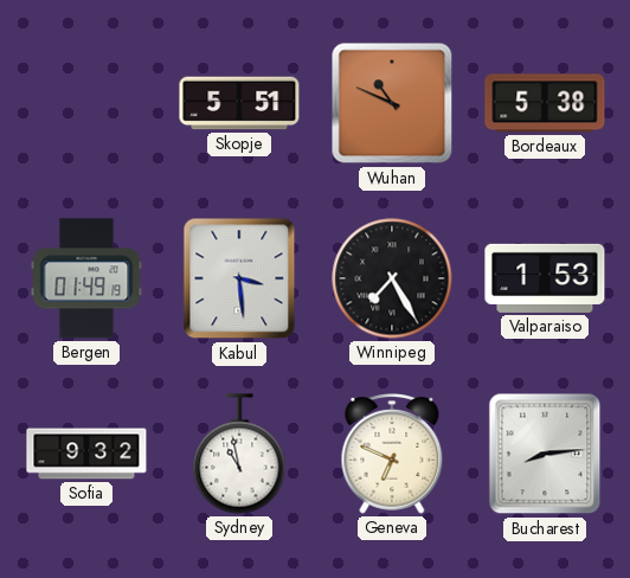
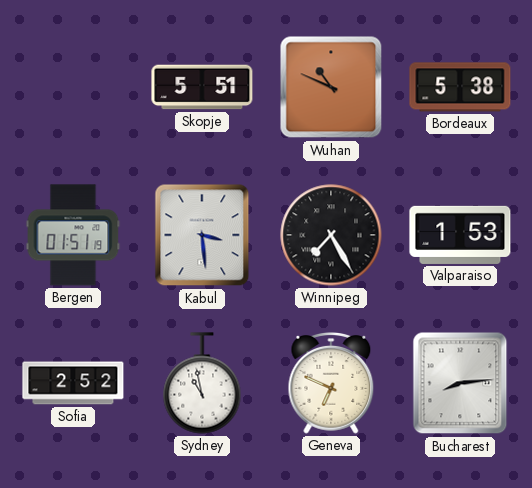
Bergen: 01:49 -> 01:51 (73, 235)
Sofia: 9:32 -> 2:52 (73, 383)
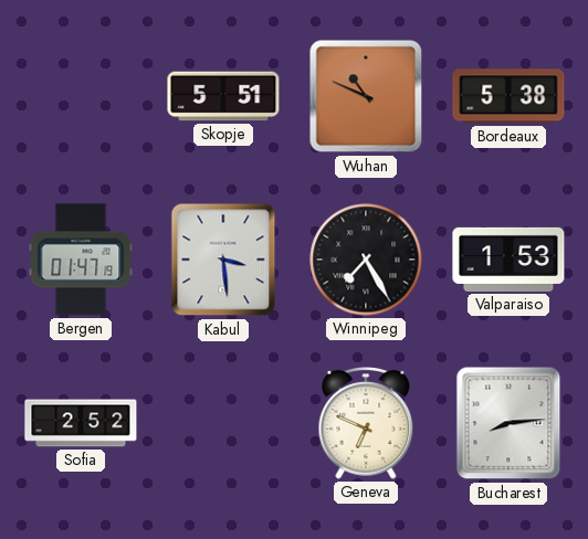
Bergen: 01:51 -> 01:47 (81, 260)
Sydney: 10:58 -> none (202, 383)
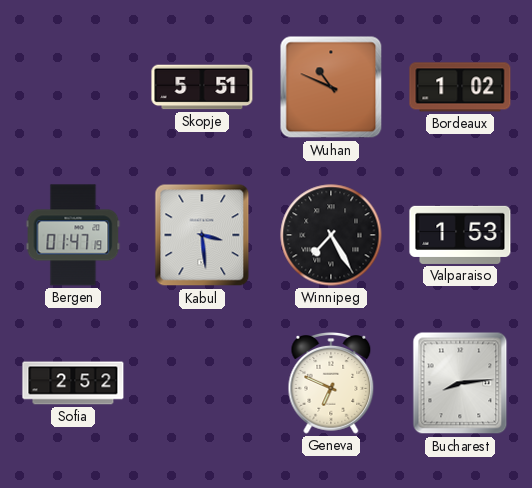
Bordeaux: 5:38 -> 1:02 (460, 87)
